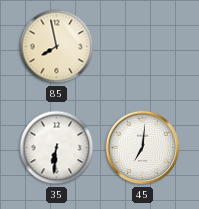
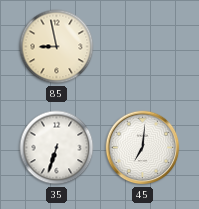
85: 7:58 -> 8:58 (57, 47)
35: 6:31 -> 6:33 (57, 148)
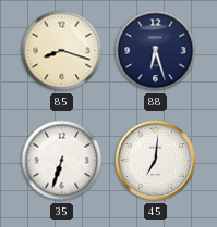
85: 8:58 -> 8:18 (62, 51)
88: none -> 6:27 (156, 51)
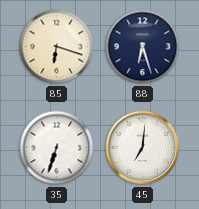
85: 8:18 -> 6:18 (57, 47)
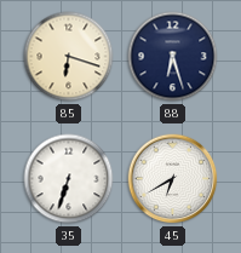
45: 7:01 -> 6:40 (173, 179)
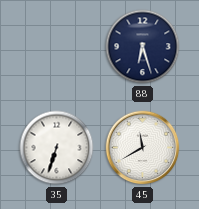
85: 6:18 -> none (69, 57)
45: 6:40 -> 11:40 (143, 148)
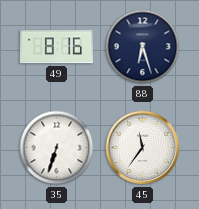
49: none -> 8:16 (56, 47)
45: 11:40 -> 11:36 (143, 148)
